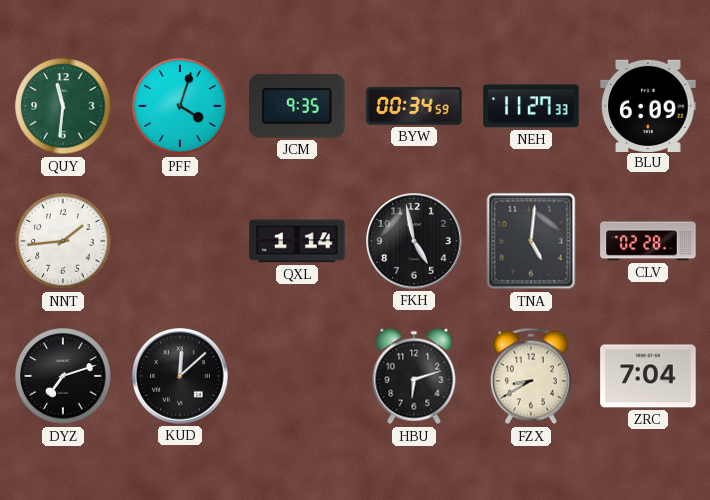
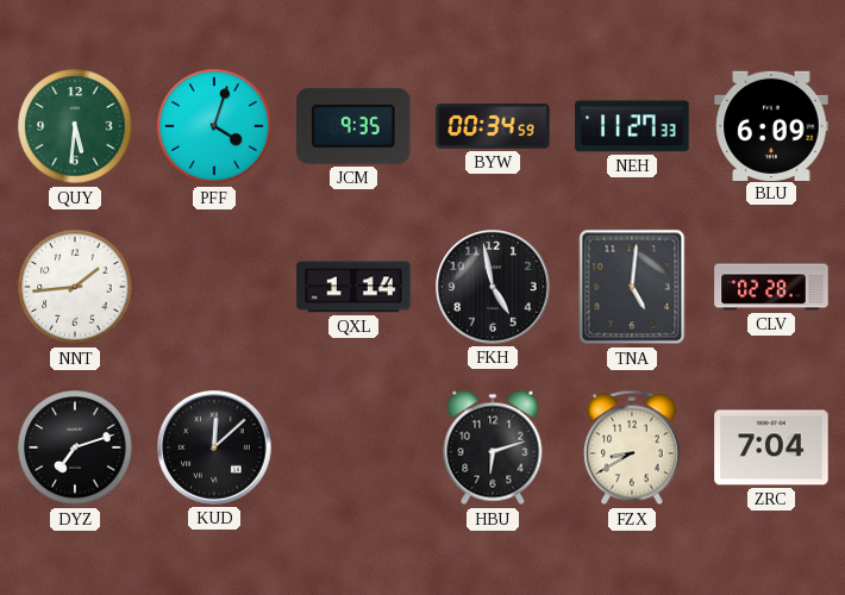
QUY: 11:31 -> 5:31 (75, 126)
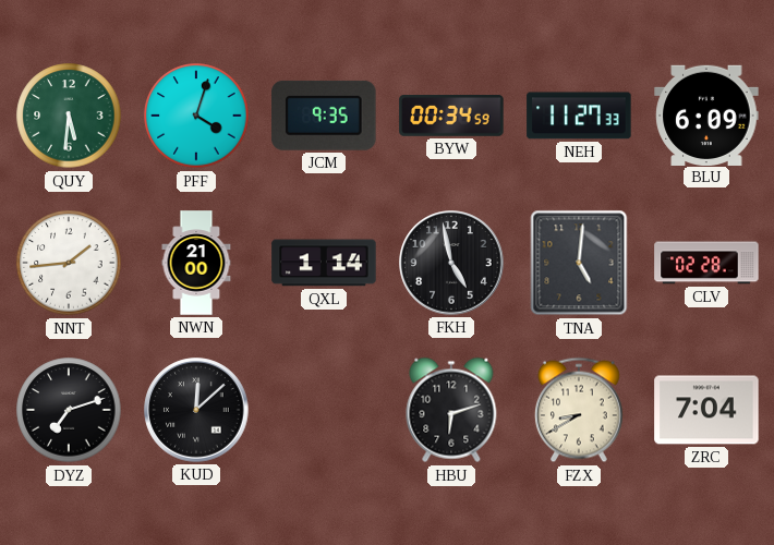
NWN: none -> 21:00 (196, 263)
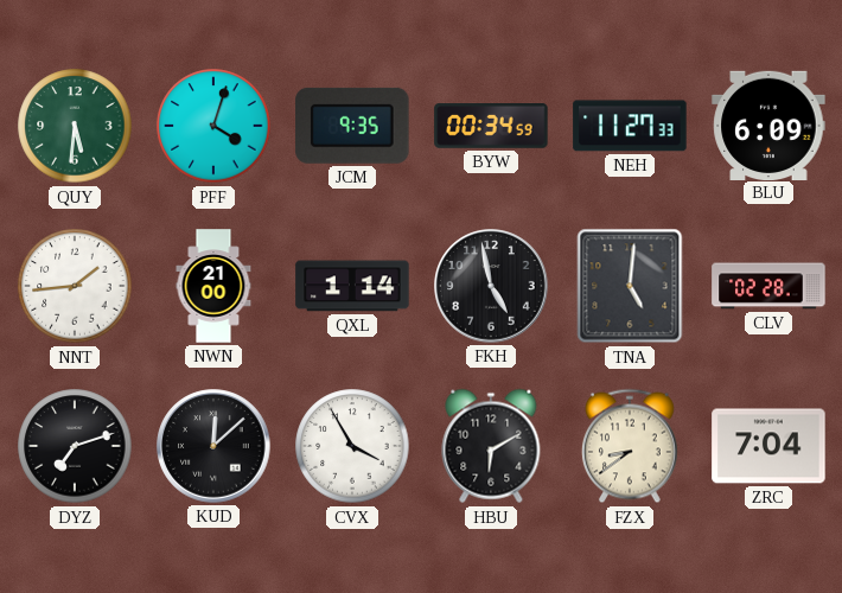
CVX: none -> 3:55 (352, 446)
HBU: 6:12 -> 6:10 (491, 446)
FZX: 8:40 -> 8:39 (630, 446)
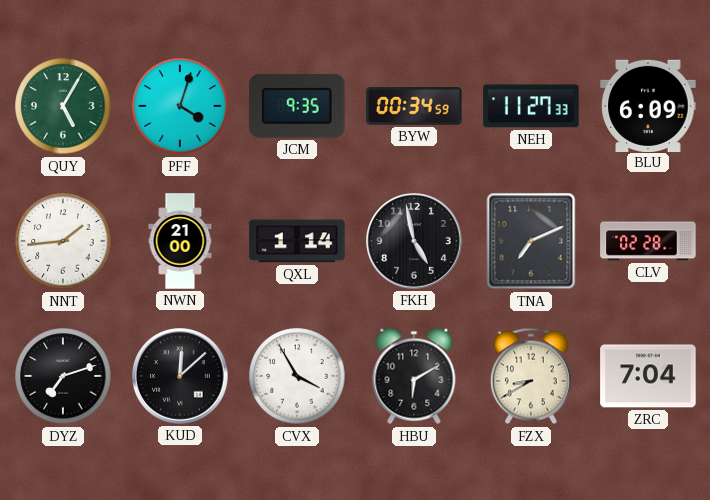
QUY: 5:31 -> 5:05 (63, 106)
TNA: 5:01 -> 7:11 (531, 241)
FZX: 8:39 -> 8:40 (531, 376)
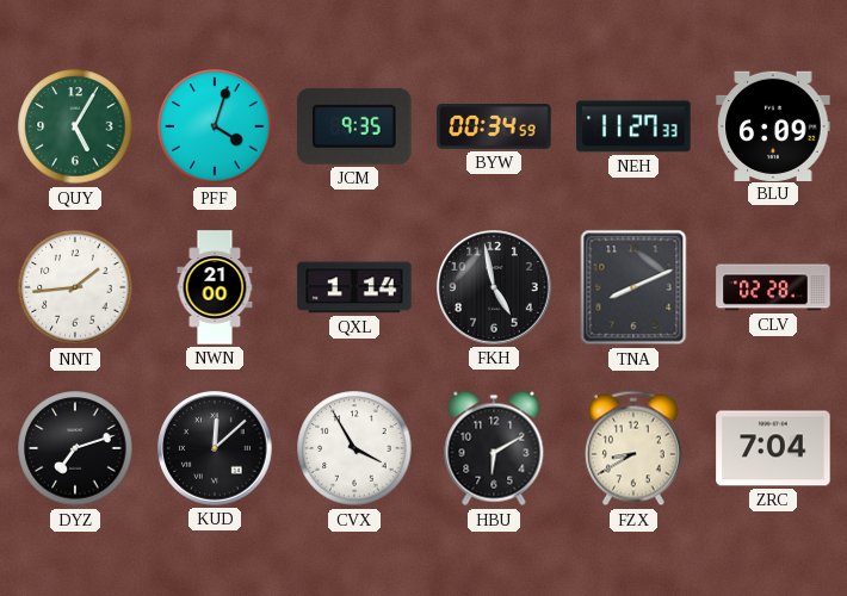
TNA: 7:11 -> 8:11 (633, 287)
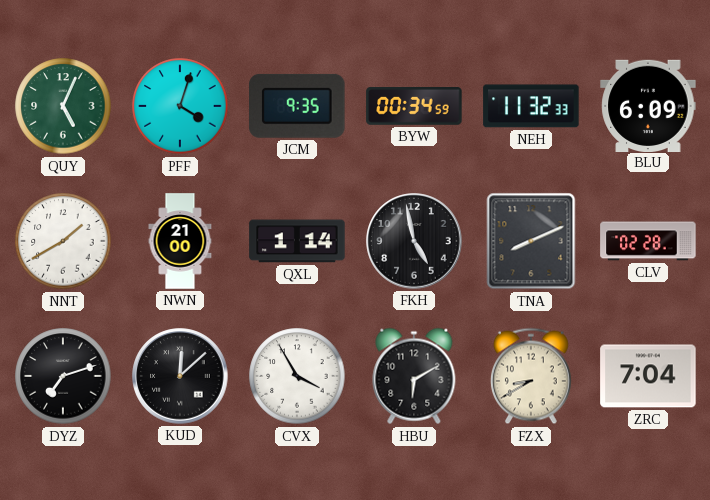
QUY: 5:05 -> 5:04 (63, 106)
NEH: 11:27 -> 11:32 (531, 106)
NNT: 1:44 -> 1:40 (63, 241)
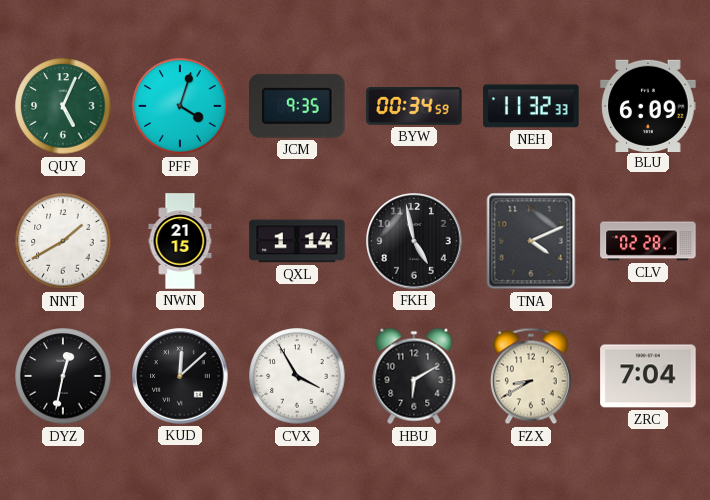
NWN: 21:00 -> 21:15 (180, 241)
TNA: 8:11 -> 4:11 (531, 241)
DYZ: 7:12 -> 12:32 (63, 376)
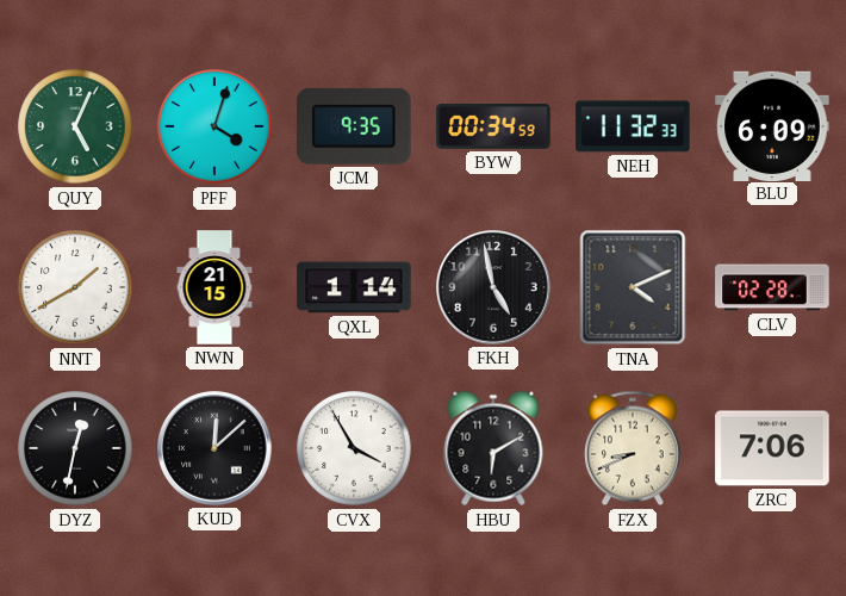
FZX: 8:40 -> 8:41 (633, 448)
ZRC: 7:04 -> 7:06 (772, 448)
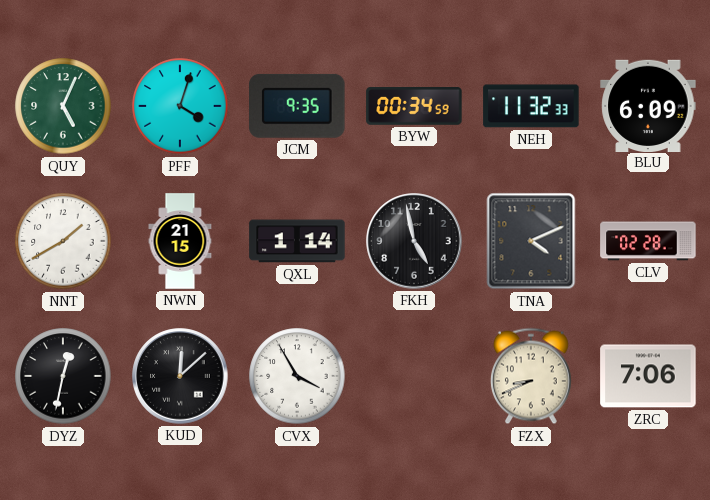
HBU: 6:10 -> none (493, 448)
